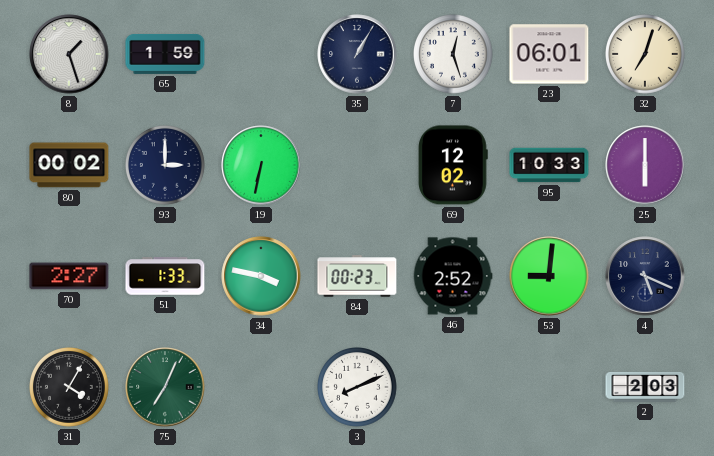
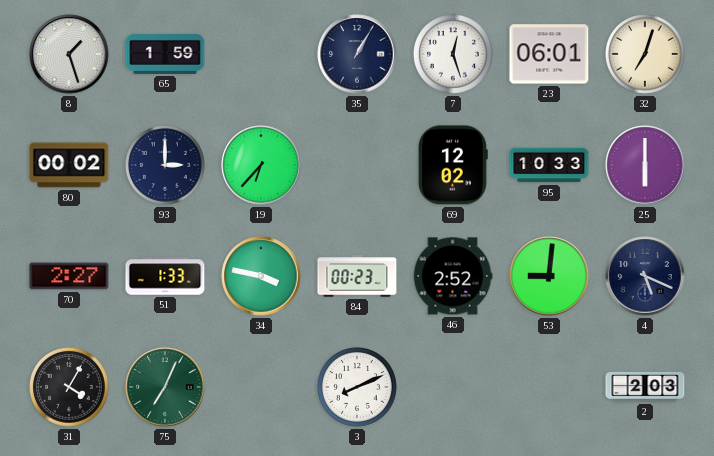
19: 6:32 -> 6:37 (261, 165)
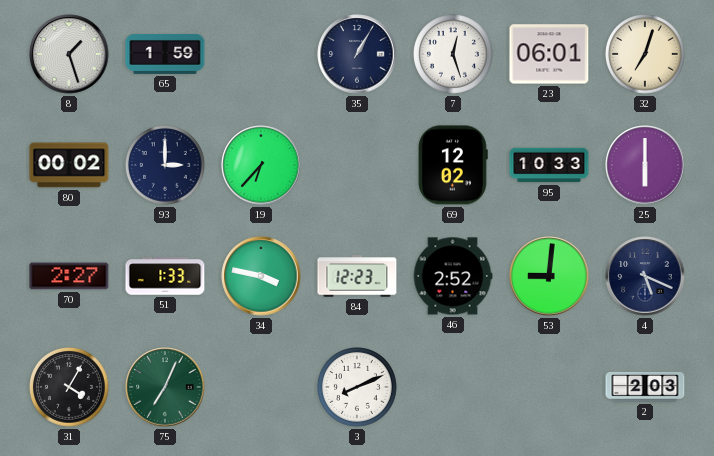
84: 00:23 -> 12:23 (357, 276)
